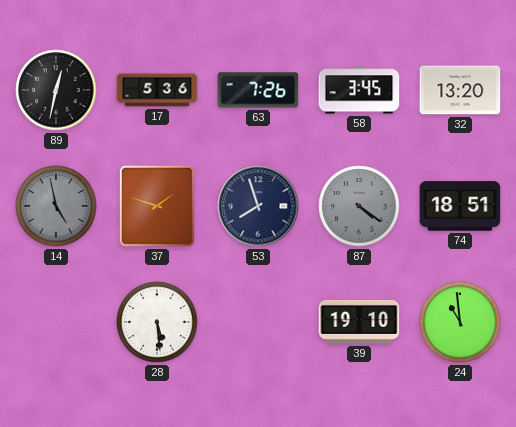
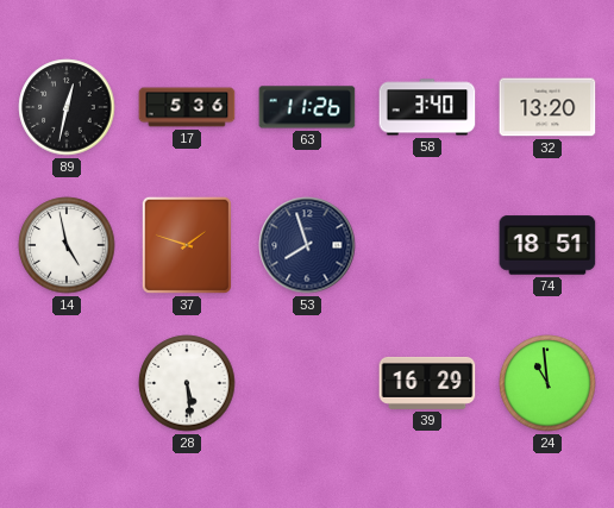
63: 7:26 -> 11:26 (307, 107)
58: 3:45 -> 3:40 (427, 107)
14 dial: grey -> white (67, 245)
87: 4:21 -> none (359, 206)
39: 19:10 -> 16:29 (427, 383)
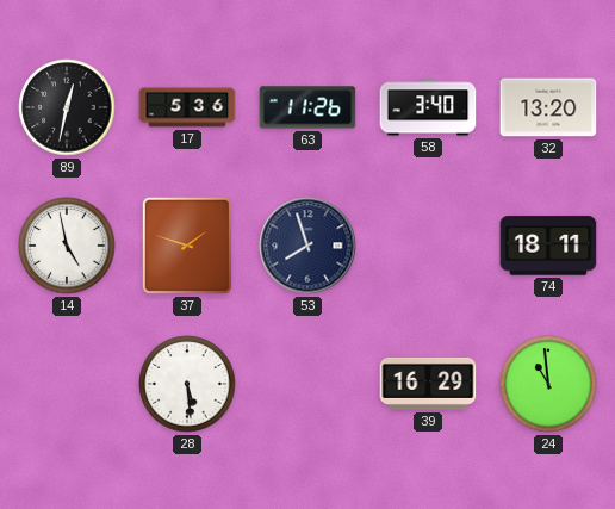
74: 18:51 -> 18:11 (548, 246)
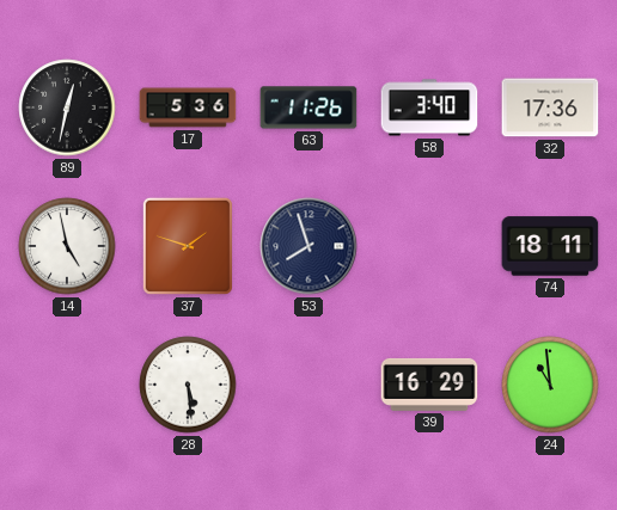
32: 13:20 -> 17:36 (550, 107)
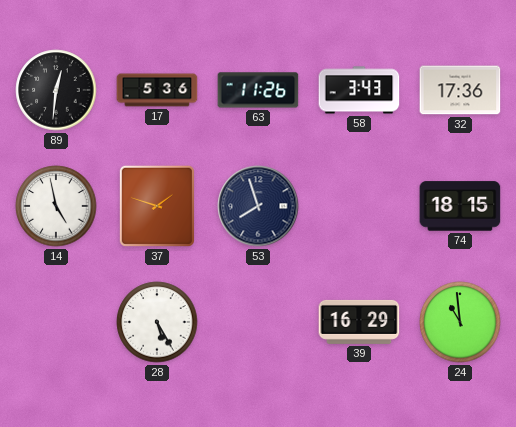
89: 12:32 -> 12:31 (56, 90)
58: 3:40 -> 3:43 (359, 90)
74: 18:11 -> 18:15 (460, 206)
28: 5:29 -> 5:25 (157, 322)
